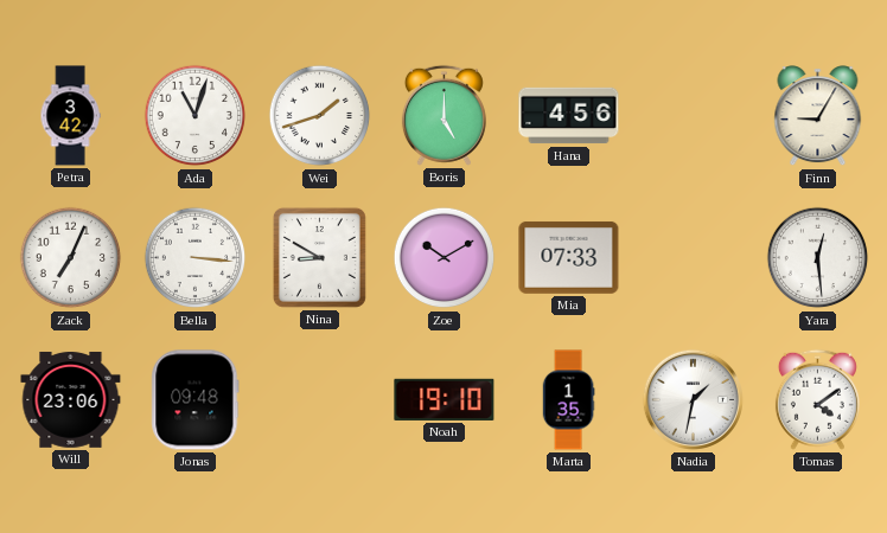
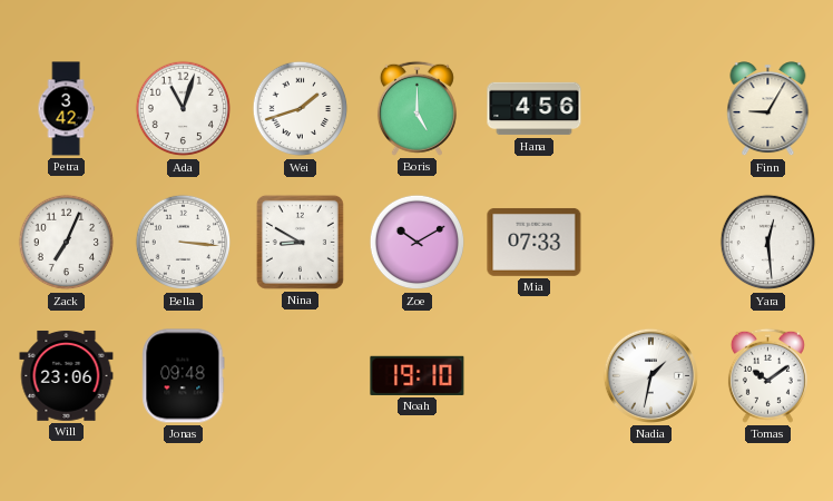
Marta: 1:35 -> none (568, 400)
Tomas: 4:09 -> 10:09 (767, 375)
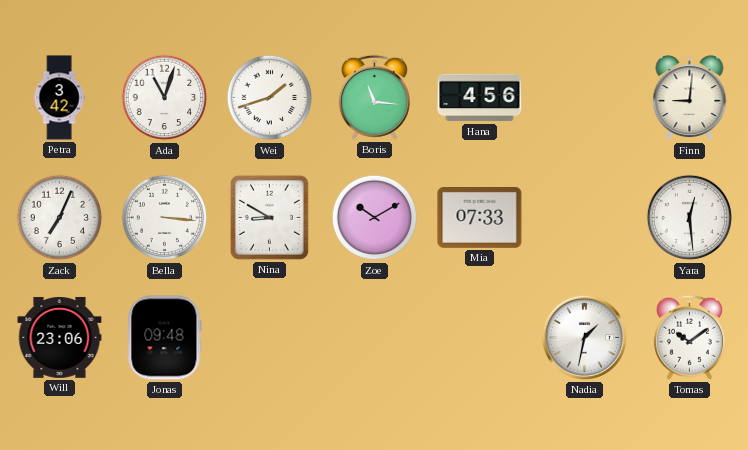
Boris: 5:00 -> 11:16 (374, 97)
Finn: 9:05 -> 9:01 (690, 98)
Noah: 19:10 -> none (418, 375)
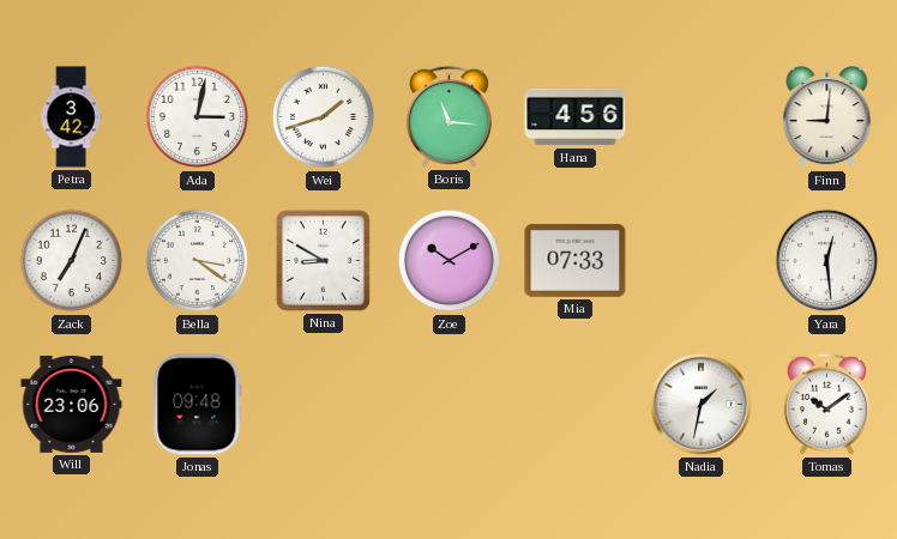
Ada: 11:03 -> 3:02 (198, 117)
Bella: 3:16 -> 3:21 (198, 261)
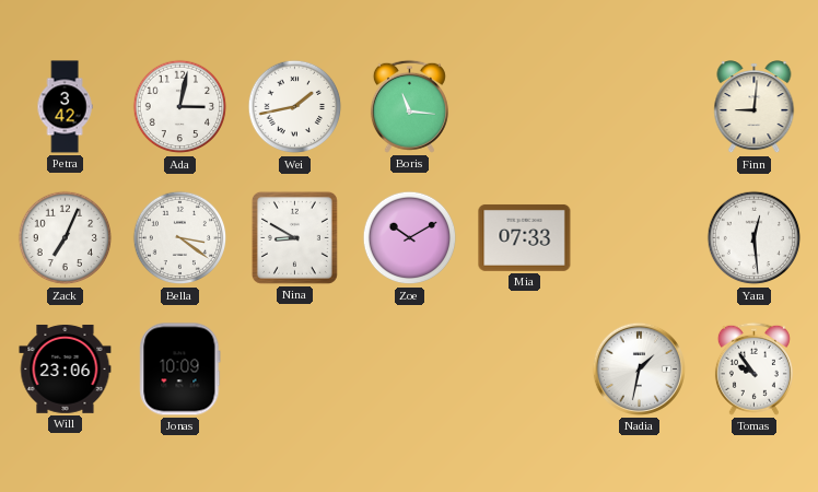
Wei: 1:42 -> 1:43 (295, 107)
Hana: 4:56 -> none (576, 117)
Jonas: 09:48 -> 10:09 (180, 370)
Tomas: 10:09 -> 9:54 (753, 368)
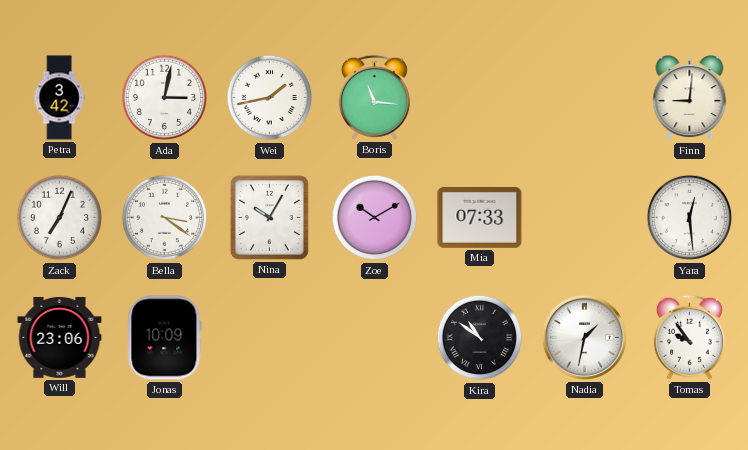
Nina: 8:50 -> 10:05 (269, 217)
Kira: none -> 10:51 (480, 338)
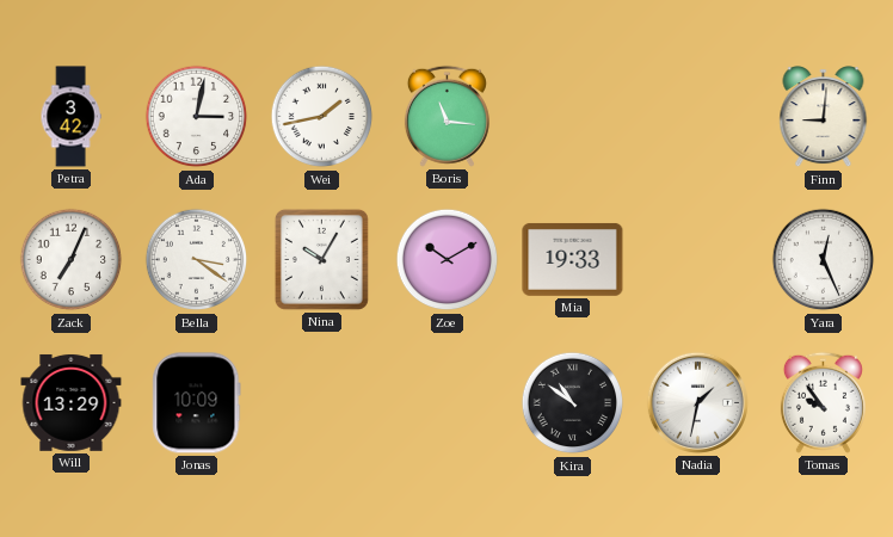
Mia: 07:33 -> 19:33 (573, 259)
Yara: 12:29 -> 12:26 (824, 260)
Will: 23:06 -> 13:29 (72, 402)
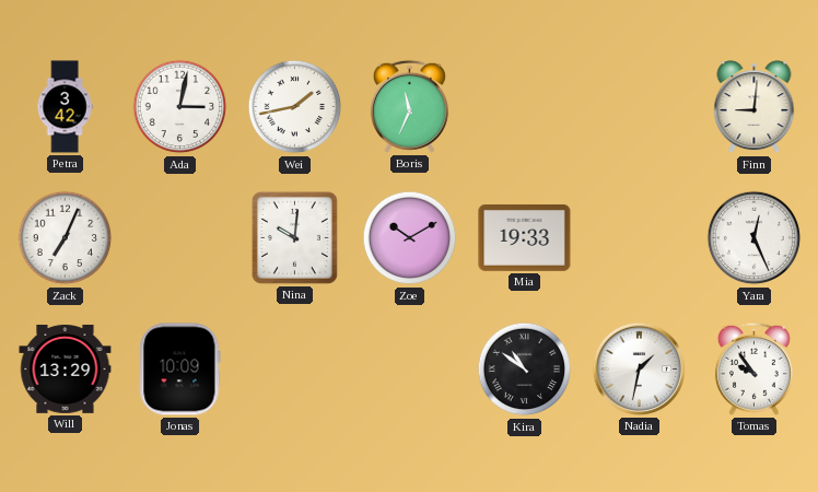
Boris: 11:16 -> 11:34 (409, 106)
Bella: 3:21 -> none (197, 260)
Nina: 10:05 -> 10:01 (294, 237)
